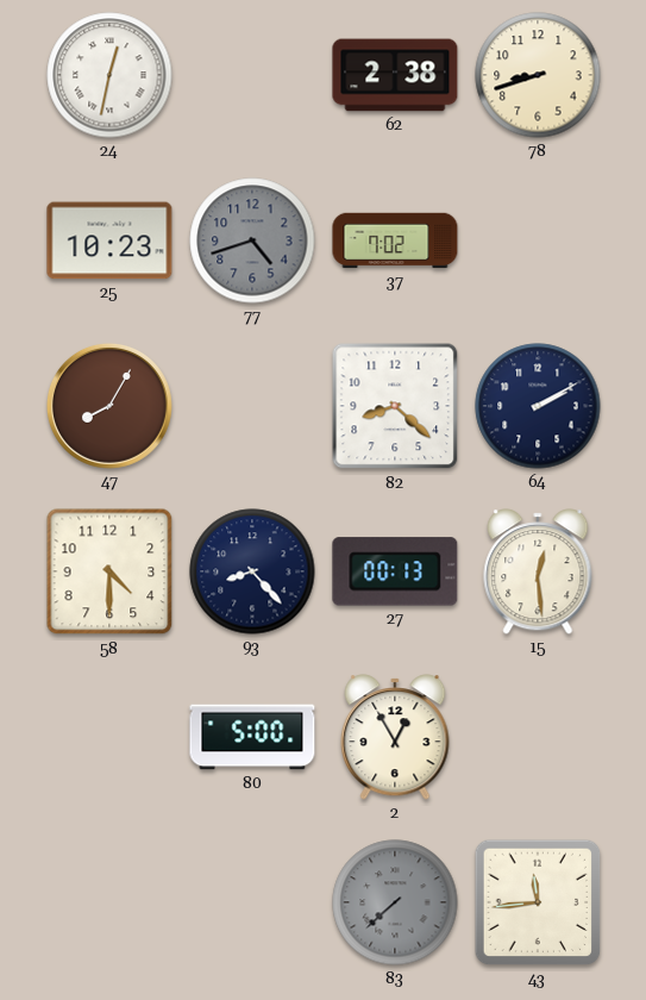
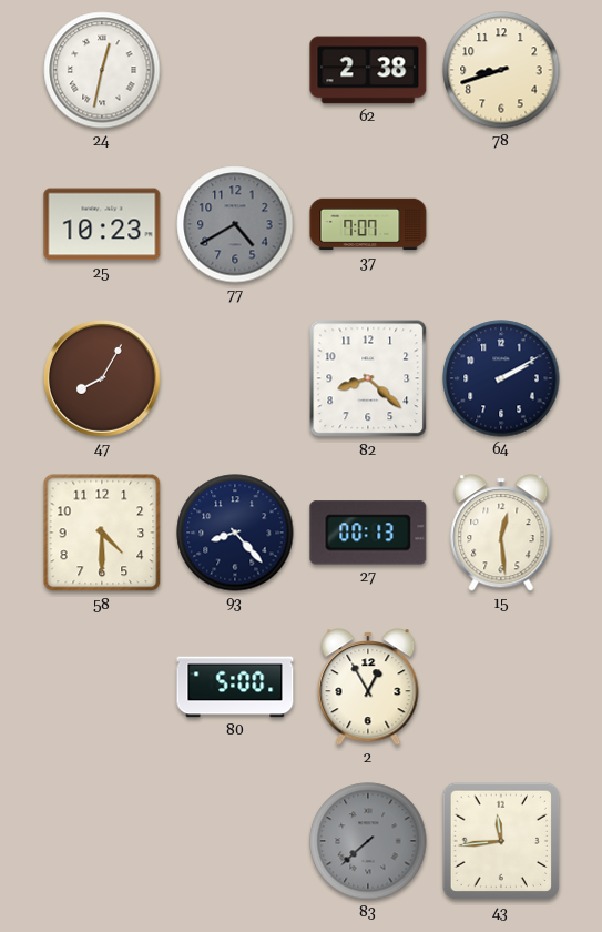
77: 4:42 -> 4:40 (235, 224)
37: 7:02 -> 7:07 (368, 224)
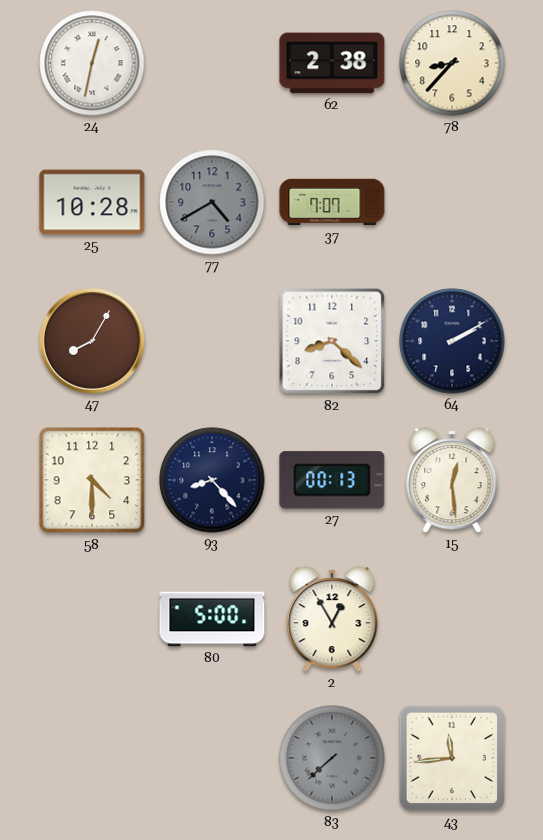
78: 8:42 -> 8:37 (452, 63)
25: 10:23 -> 10:28 (92, 202)
